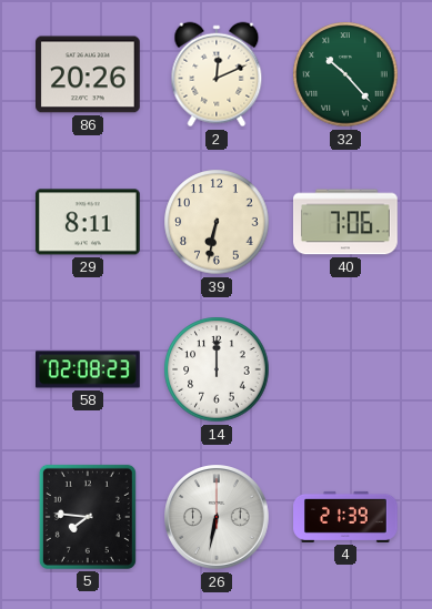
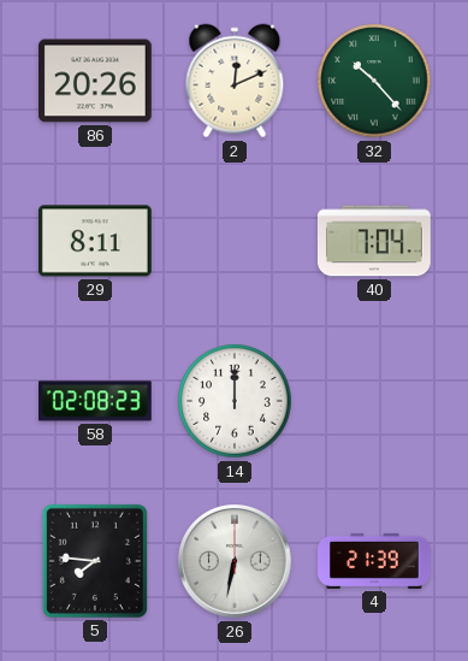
39: 6:32 -> none (217, 222)
40: 7:06 -> 7:04 (375, 241)
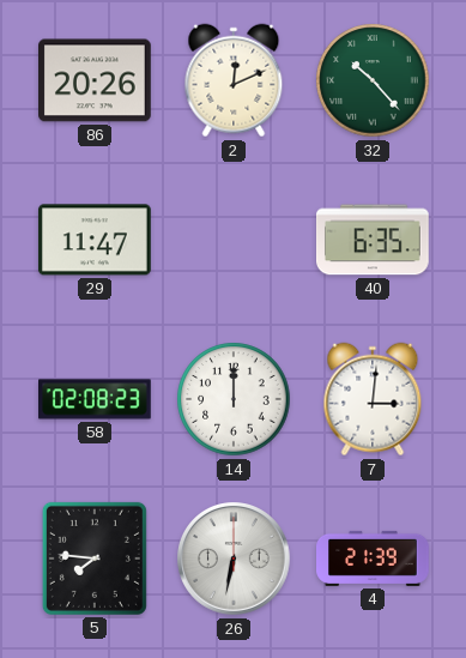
29: 8:11 -> 11:47 (95, 240)
40: 7:04 -> 6:35 (374, 240)
7: none -> 3:01 (373, 399)
